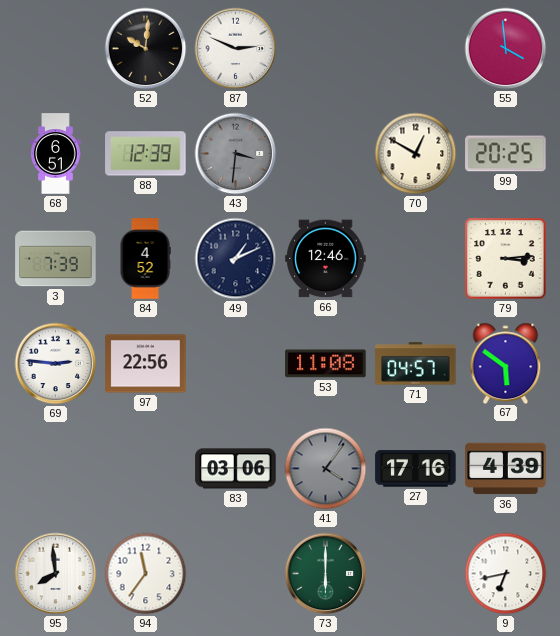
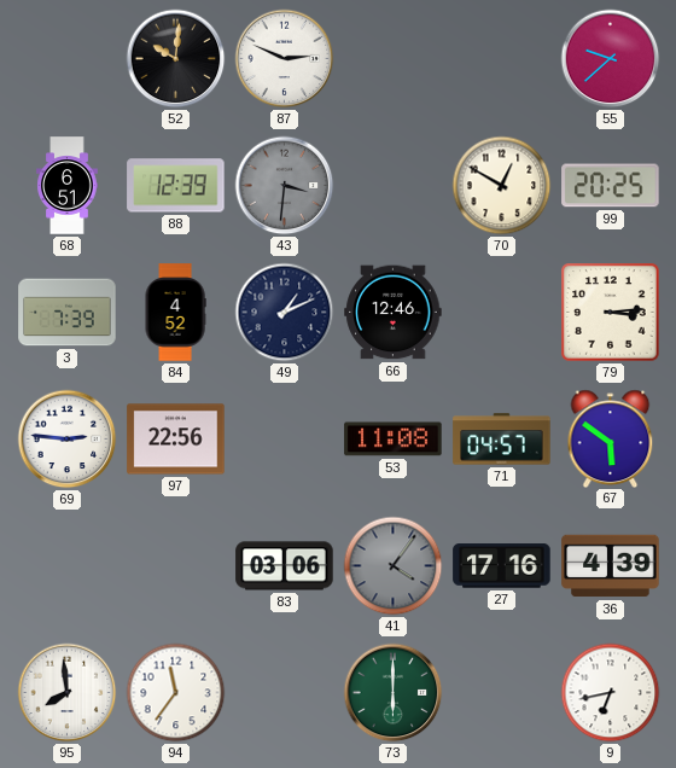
55: 3:59 -> 9:38 (611, 59)
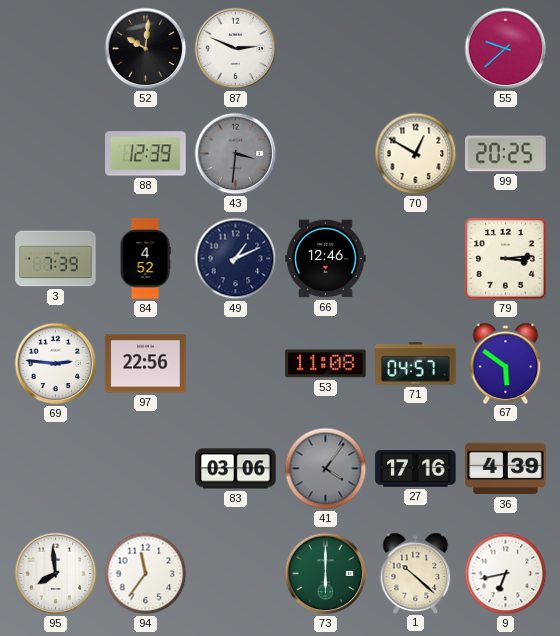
68: 6:51 -> none (68, 186)
1: none -> 10:22 (416, 573)
